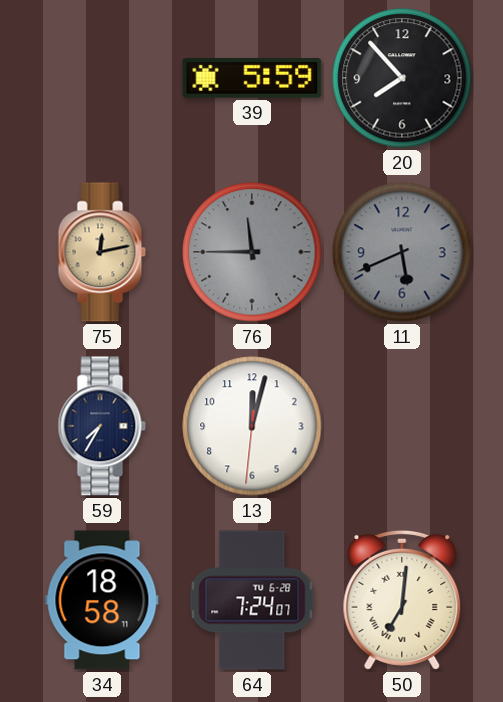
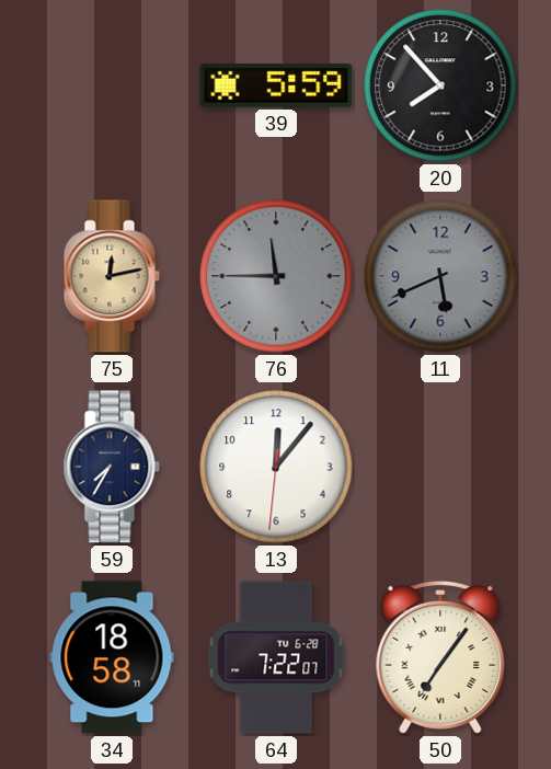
13: 12:02 -> 12:06 (276, 467)
64: 7:24 -> 7:22 (276, 657)
50: 7:01 -> 7:06 (440, 657)
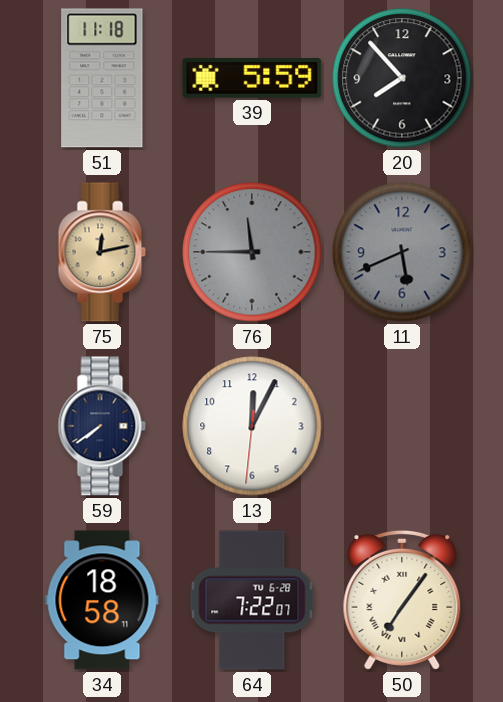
51: none -> 11:18 (102, 78)
59: 7:35 -> 7:39 (102, 426)
13: 12:06 -> 12:04 (252, 426)
